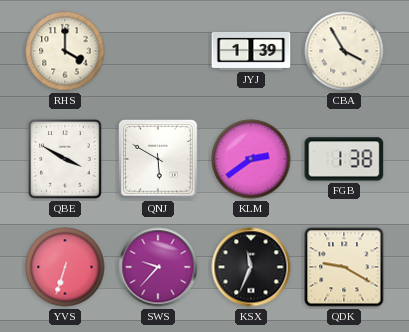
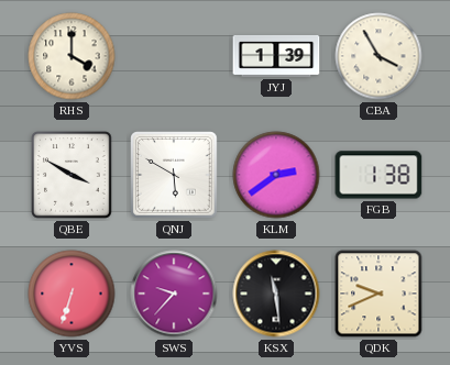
KSX: 11:34 -> 11:29 (276, 294)
QDK: 9:20 -> 9:41 (378, 294)
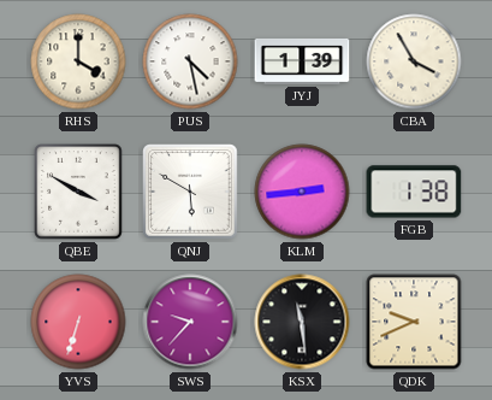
PUS: none -> 4:28 (190, 61)
KLM: 2:39 -> 2:44 (302, 192)
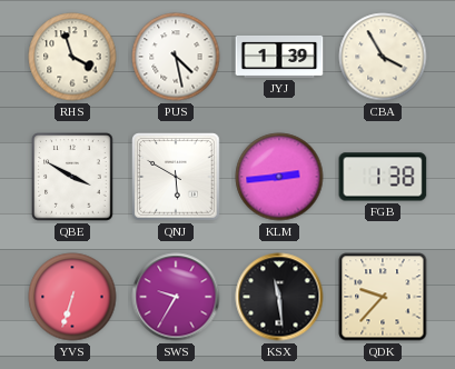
RHS: 4:00 -> 3:57 (72, 57)
SWS: 9:37 -> 9:35 (176, 297)
QDK: 9:41 -> 9:37 (383, 297)
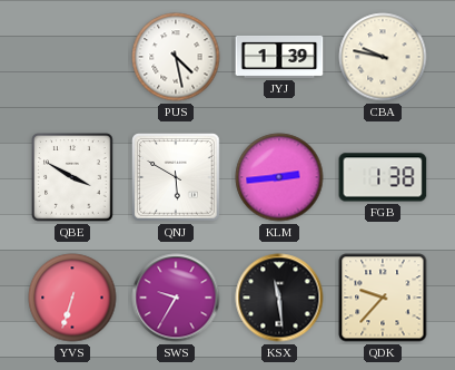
RHS: 3:57 -> none (72, 57)
CBA: 3:55 -> 9:47 (383, 57)
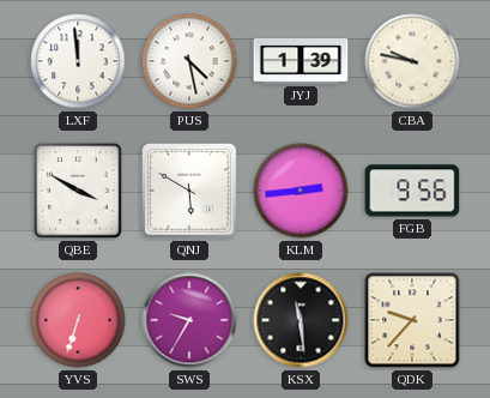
LXF: none -> 11:59 (78, 61)
FGB: 1:38 -> 9:56 (412, 191)
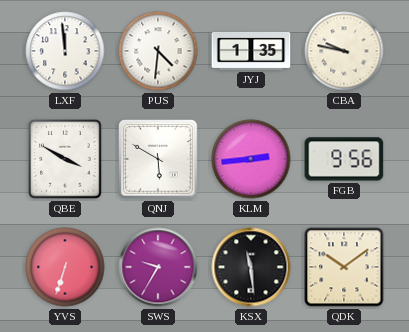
PUS: 4:28 -> 4:31 (158, 51)
JYJ: 1:39 -> 1:35 (251, 51)
QDK: 9:37 -> 10:09 (344, 267)
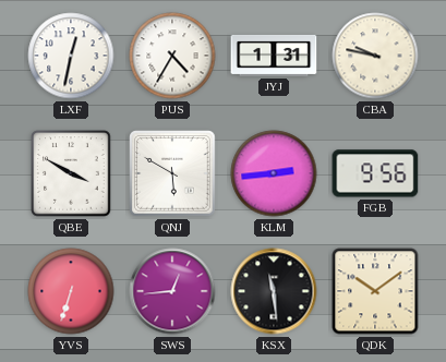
LXF: 11:59 -> 12:32 (71, 56)
PUS: 4:31 -> 4:35 (172, 56)
JYJ: 1:35 -> 1:31 (274, 56)
SWS: 9:35 -> 12:44 (172, 291)
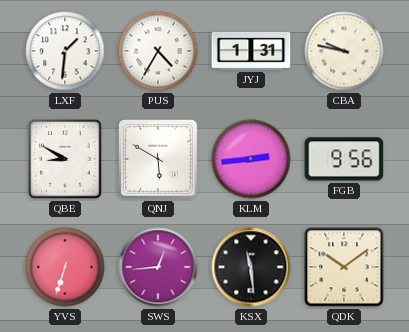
LXF: 12:32 -> 1:31 (65, 51)
QBE: 3:50 -> 8:50 (65, 159)
